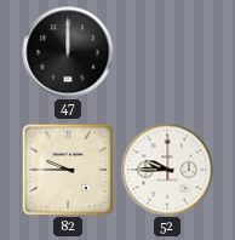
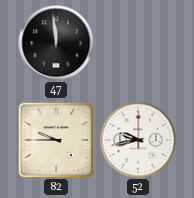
47: 12:00 -> 11:59 (56, 43)
52: 9:45 -> 9:43 (138, 140)
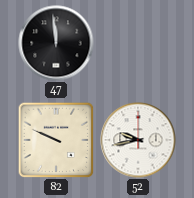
82: 9:45 -> 9:49 (56, 140)
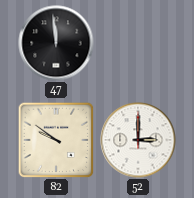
82: 9:49 -> 9:51 (56, 140)
52: 9:43 -> 3:00 (138, 140)
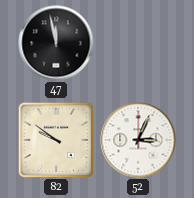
47: 11:59 -> 11:58 (56, 43)
52: 3:00 -> 3:04 (138, 140)
